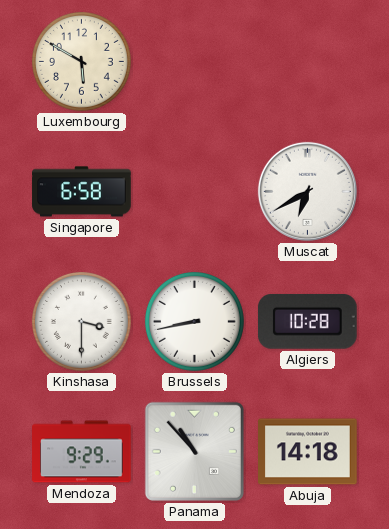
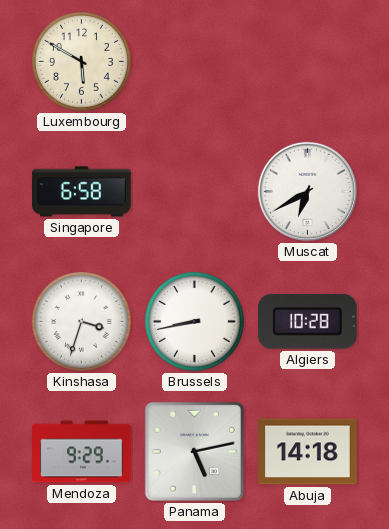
Kinshasa: 3:30 -> 3:33 (81, 321)
Panama: 10:53 -> 5:13 (194, 451)
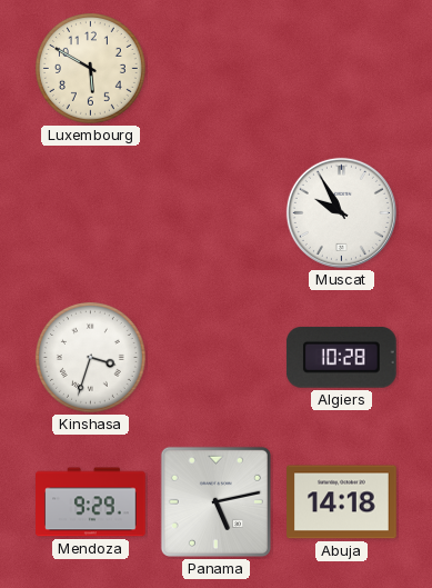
Singapore: 6:58 -> none (82, 192)
Muscat: 6:40 -> 9:55 (341, 212)
Brussels: 8:43 -> none (194, 321)
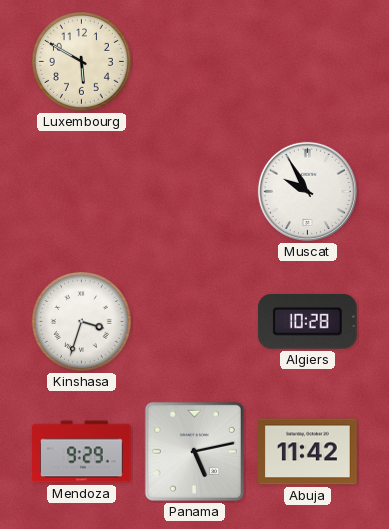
Abuja: 14:18 -> 11:42 (308, 452)
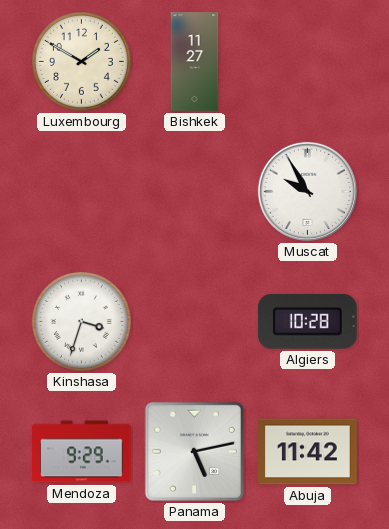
Luxembourg: 5:50 -> 1:50 (81, 61)
Bishkek: none -> 11:27 (195, 62)
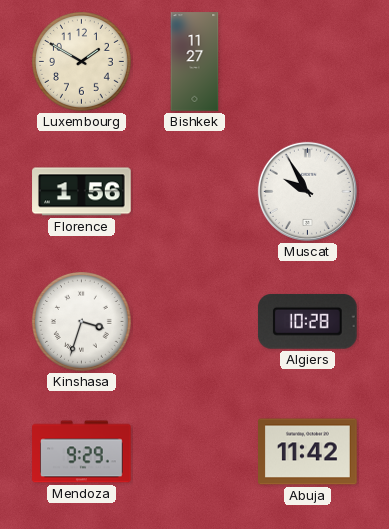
Florence: none -> 1:56 (82, 192)
Panama: 5:13 -> none (194, 451)
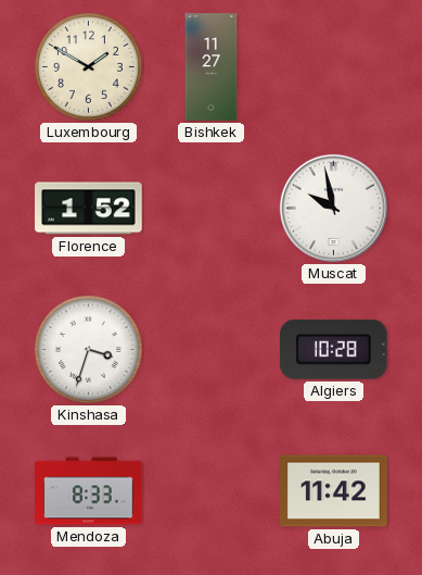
Florence: 1:56 -> 1:52 (89, 209)
Muscat: 9:55 -> 9:58 (333, 208)
Mendoza: 9:29 -> 8:33 (89, 491)
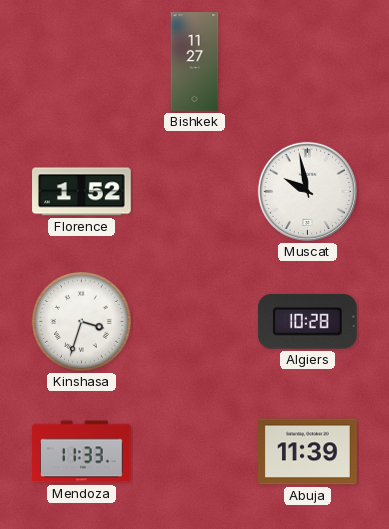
Luxembourg: 1:50 -> none (88, 66)
Mendoza: 8:33 -> 11:33 (82, 452)
Abuja: 11:42 -> 11:39 (308, 452)
